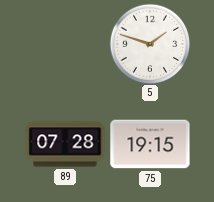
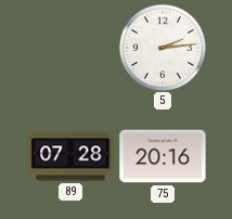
5: 1:48 -> 2:14 (163, 48)
75: 19:15 -> 20:16 (163, 156)
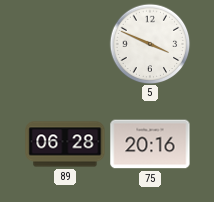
5: 2:14 -> 3:49 (150, 44)
89: 07:28 -> 06:28 (65, 144)
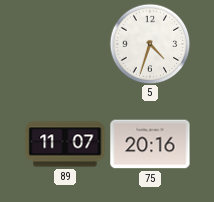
5: 3:49 -> 4:33 (150, 44)
89: 06:28 -> 11:07 (65, 144)
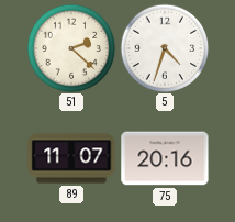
51: none -> 2:22 (71, 48)
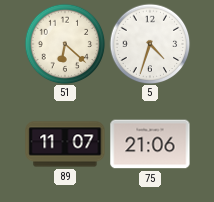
51: 2:22 -> 6:22 (65, 44)
75: 20:16 -> 21:06 (150, 144)
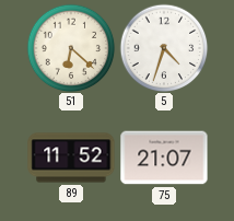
89: 11:07 -> 11:52 (71, 158)
75: 21:06 -> 21:07 (164, 158)
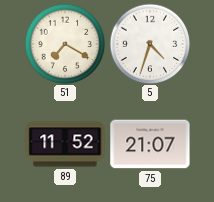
51: 6:22 -> 7:20 (65, 44)
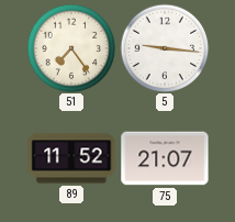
51: 7:20 -> 7:24 (71, 48)
5: 4:33 -> 9:16 (165, 48)
